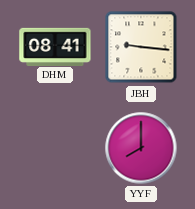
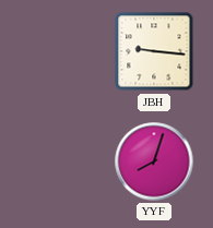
DHM: 08:41 -> none (55, 46)
YYF: 8:00 -> 8:03 (154, 161)
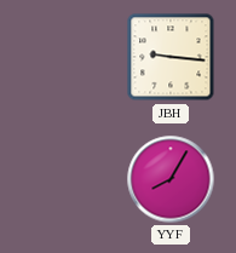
YYF: 8:03 -> 8:05 (171, 179)
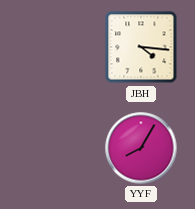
JBH: 9:16 -> 4:16 (141, 47)
